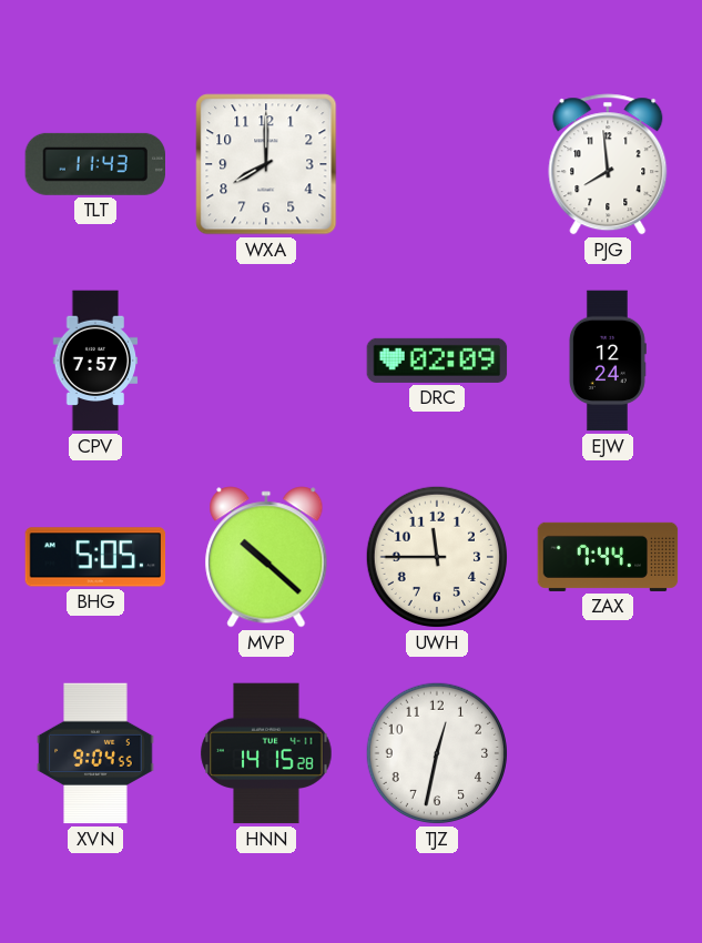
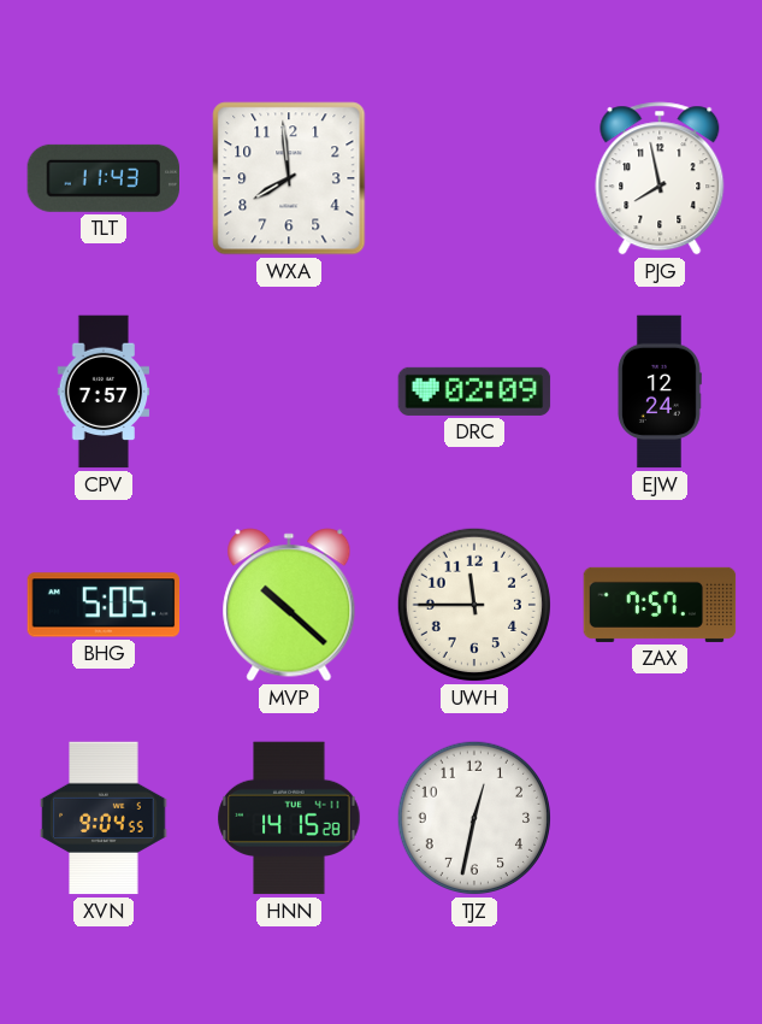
WXA: 8:00 -> 7:59 (289, 178)
PJG: 7:59 -> 7:58 (660, 178)
ZAX: 7:44 -> 7:57 (660, 605)
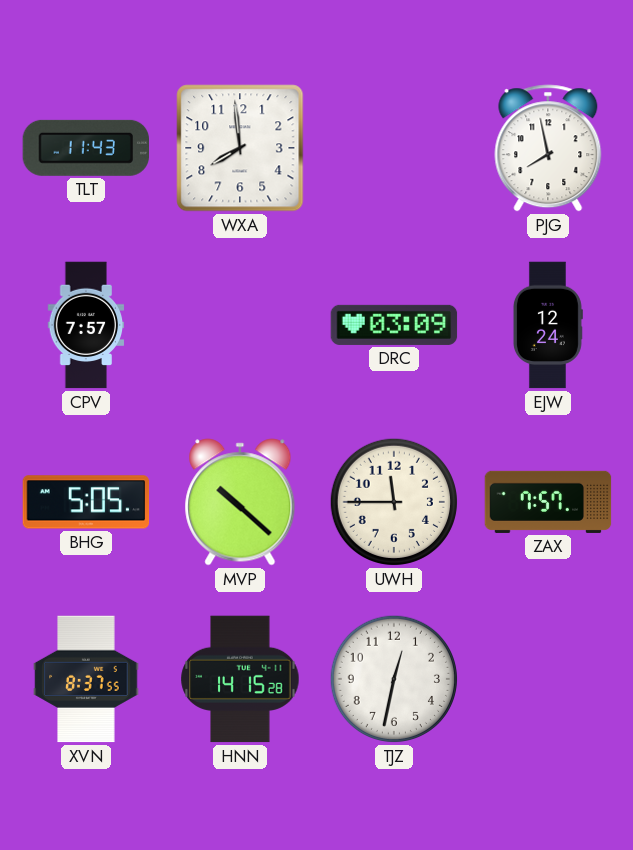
DRC: 02:09 -> 03:09 (394, 325)
XVN: 9:04 -> 8:37 (86, 679)
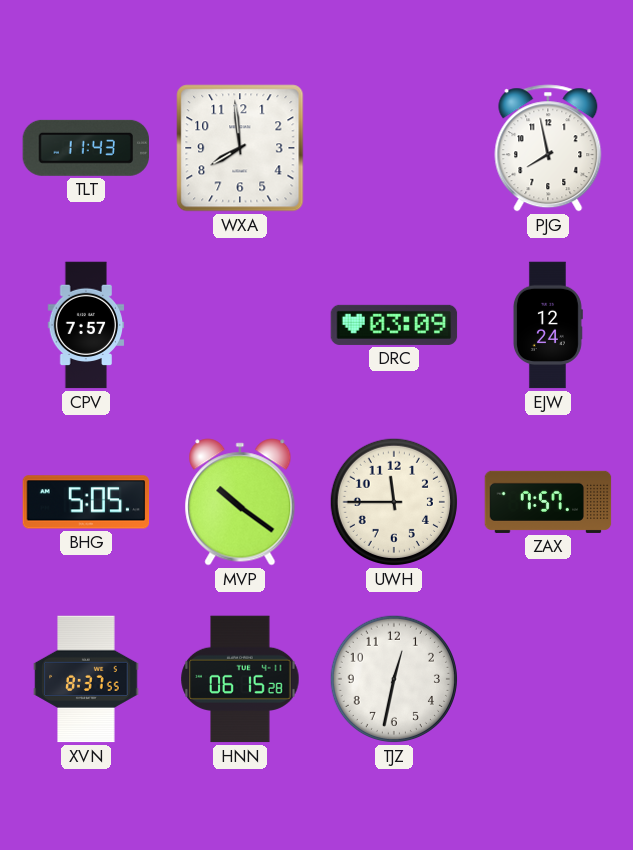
MVP: 10:22 -> 10:21 (240, 502)
HNN: 14:15 -> 06:15 (240, 679)
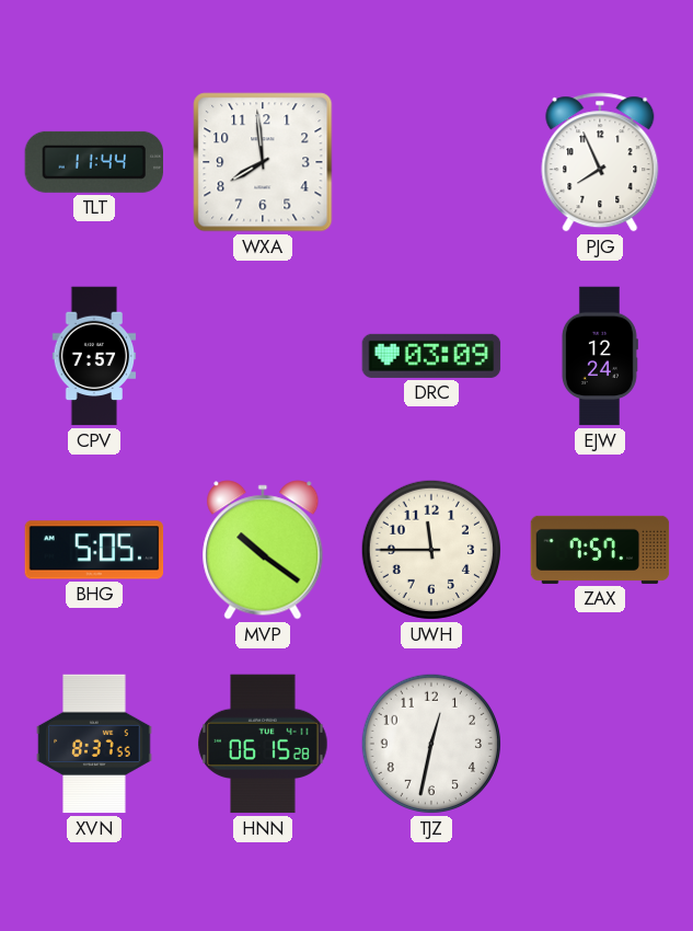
TLT: 11:43 -> 11:44 (93, 162)
PJG: 7:58 -> 7:56 (600, 162)
